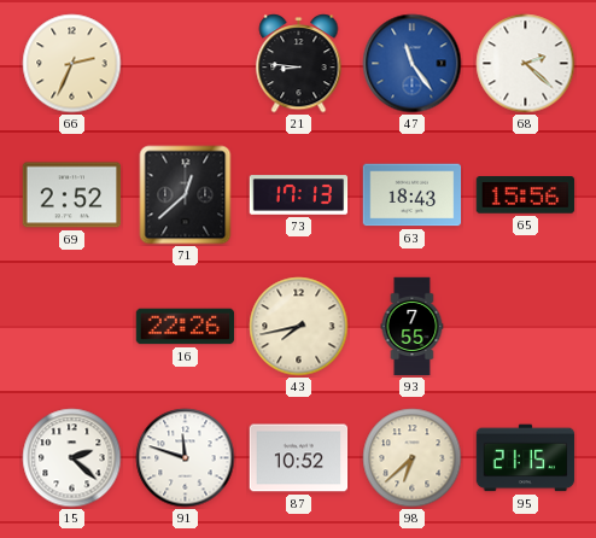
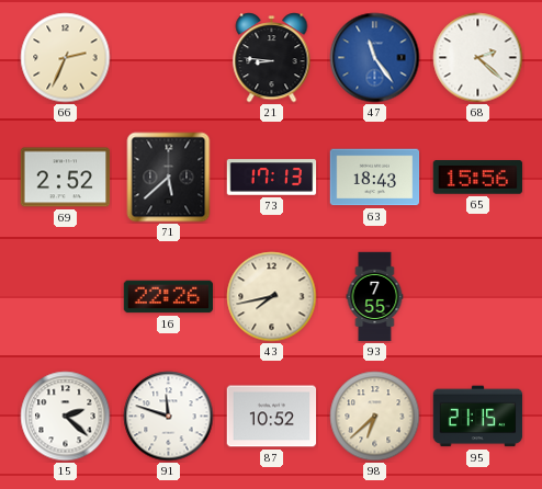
71: 12:38 -> 5:38 (169, 178)
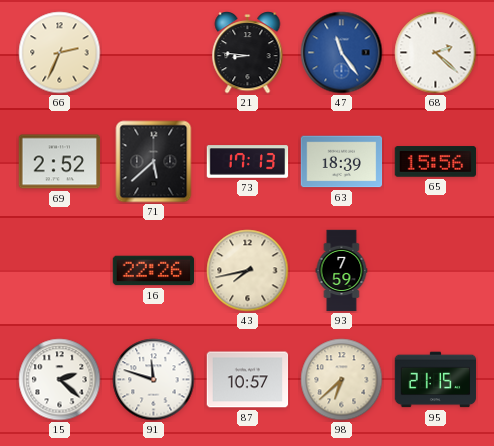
63: 18:43 -> 18:39 (342, 162)
93: 7:55 -> 7:59 (342, 271)
87: 10:52 -> 10:57 (248, 380)
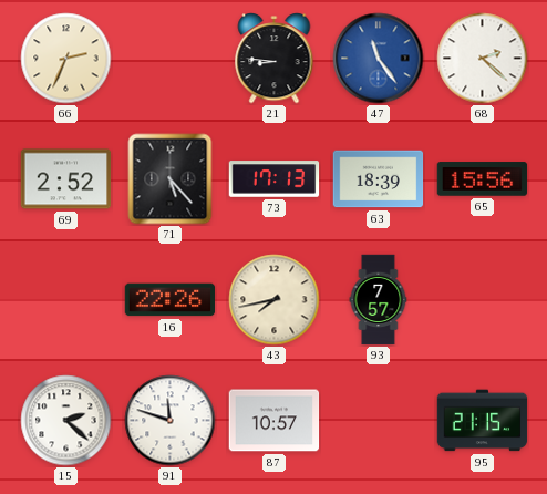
71: 5:38 -> 5:23 (171, 179)
93: 7:59 -> 7:57 (379, 300)
98: 6:38 -> none (342, 380)
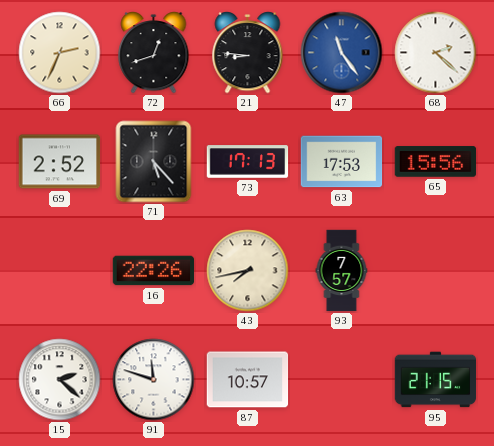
72: none -> 12:42 (154, 53)
63: 18:39 -> 17:53 (342, 162)
